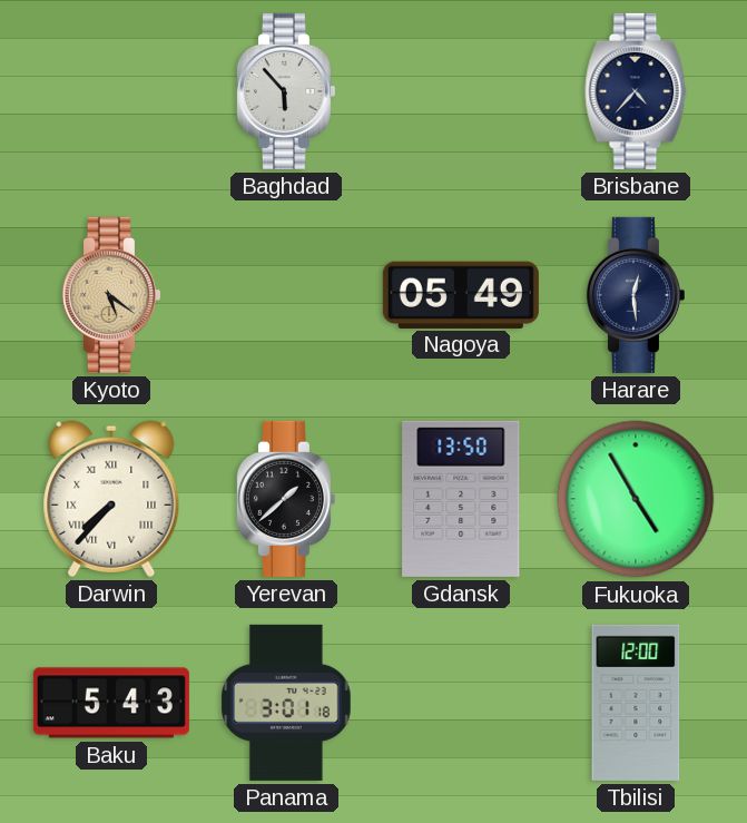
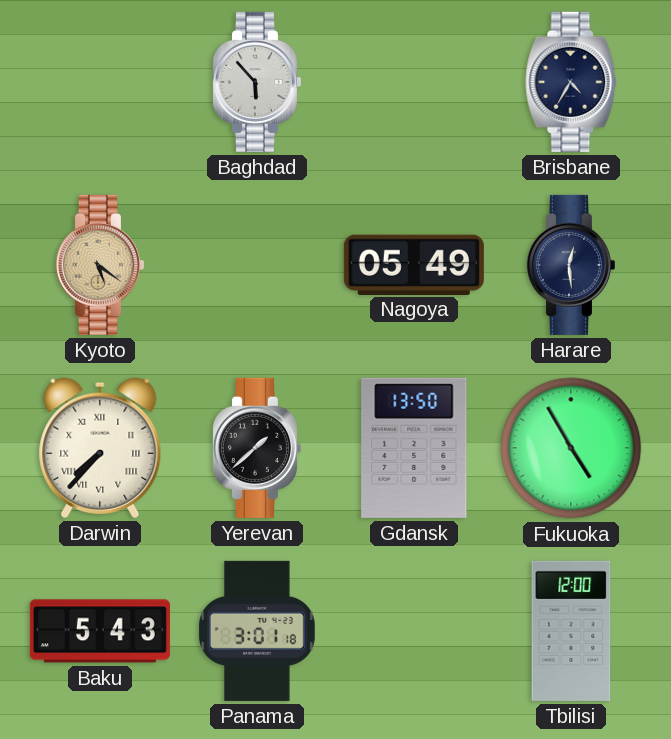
Brisbane: 4:37 -> 4:35 (571, 82)
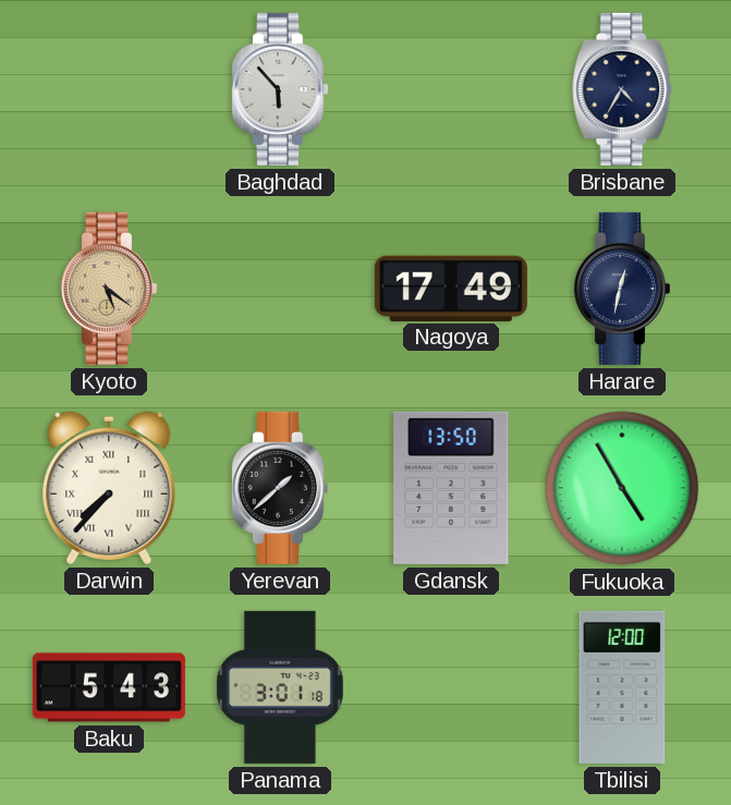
Nagoya: 05:49 -> 17:49 (451, 288)
Harare: 12:29 -> 12:32 (621, 289)
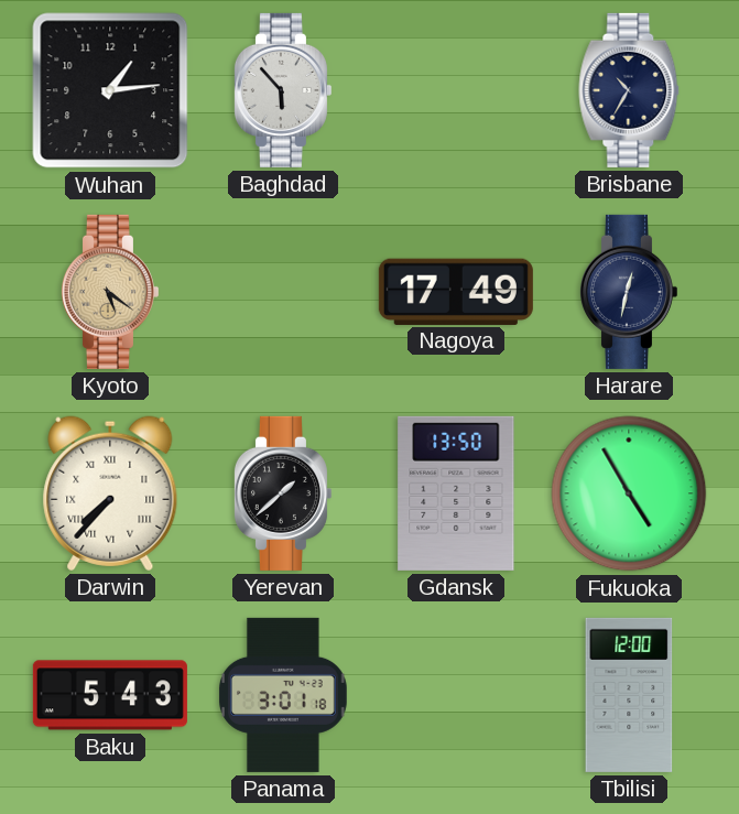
Wuhan: none -> 1:14 (110, 90)
Brisbane: 4:35 -> 10:35 (629, 90)
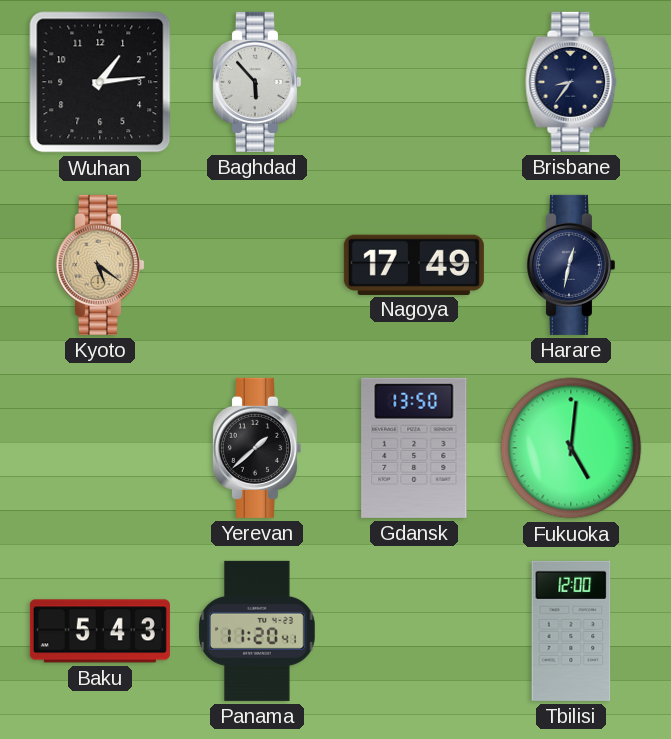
Brisbane: 10:35 -> 8:36 (571, 82)
Darwin: 7:37 -> none (110, 493)
Fukuoka: 4:55 -> 5:01 (571, 448)
Panama: 3:01 -> 11:20 (257, 631)
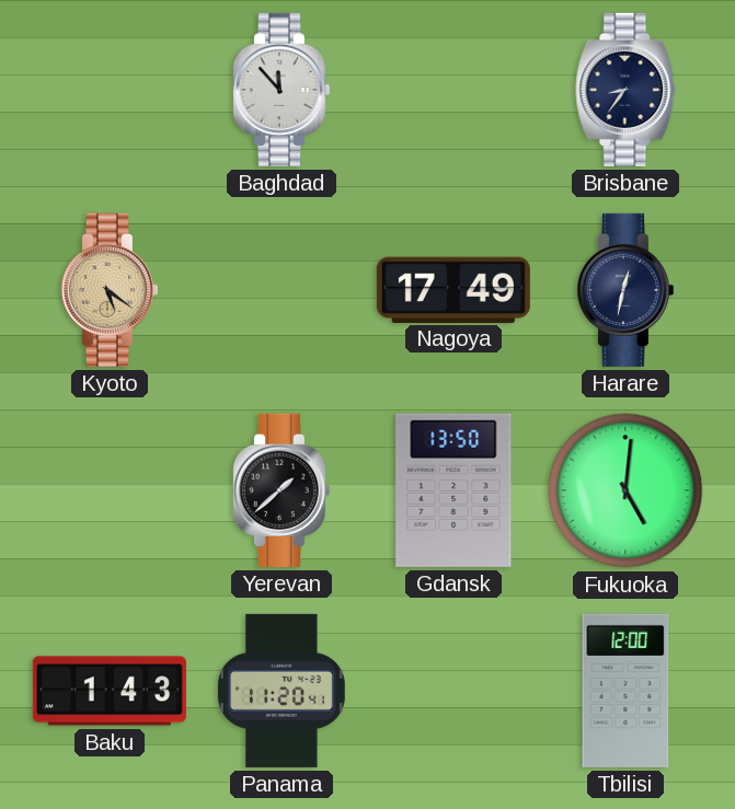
Wuhan: 1:14 -> none (100, 82)
Baghdad: 5:53 -> 11:53 (280, 90)
Baku: 5:43 -> 1:43 (110, 691)
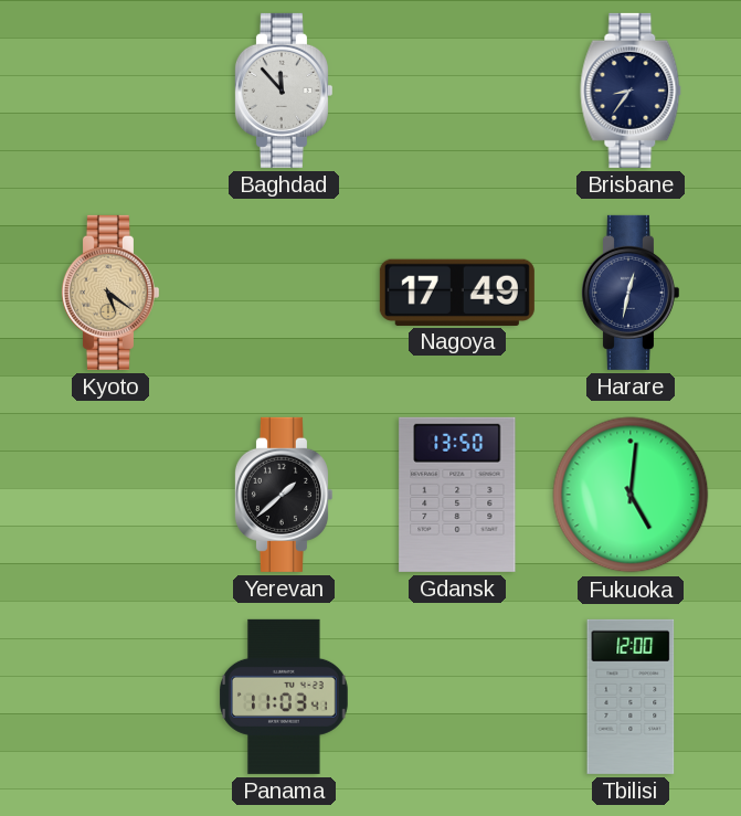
Baku: 1:43 -> none (110, 691)
Panama: 11:20 -> 11:03 (284, 697)
